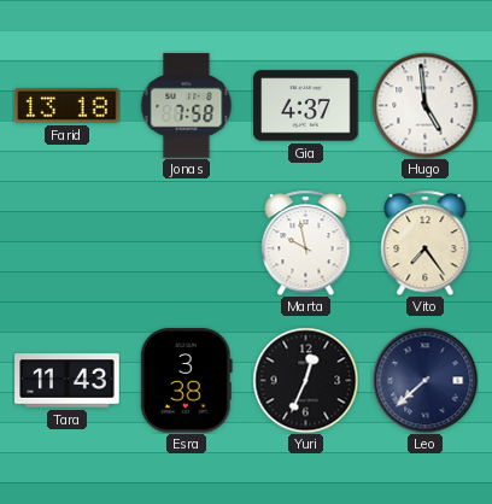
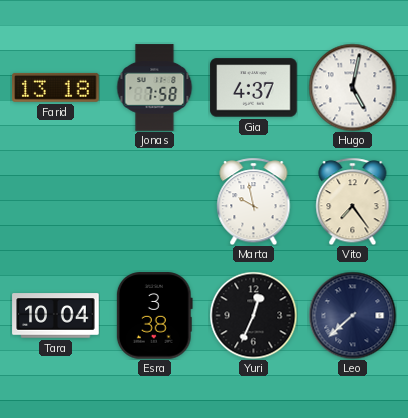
Hugo: 4:59 -> 5:02 (352, 87)
Tara: 11:43 -> 10:04 (56, 316)
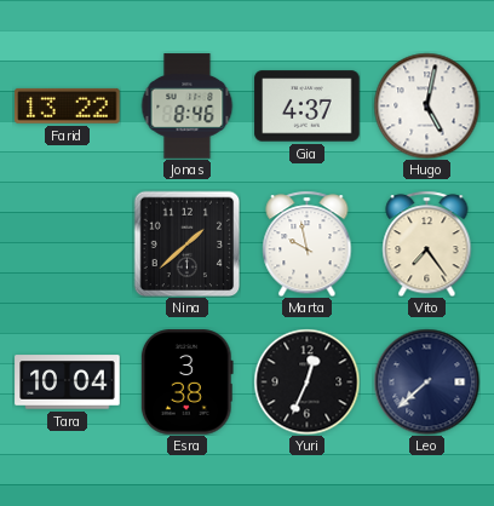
Farid: 13:18 -> 13:22 (68, 105)
Jonas: 7:58 -> 8:46 (188, 107)
Nina: none -> 1:38 (186, 243)
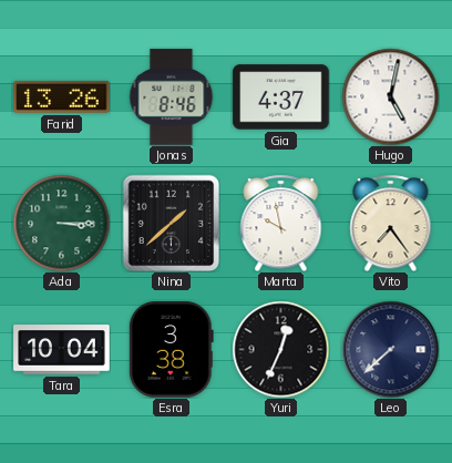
Farid: 13:22 -> 13:26 (62, 96)
Ada: none -> 3:15 (61, 223)
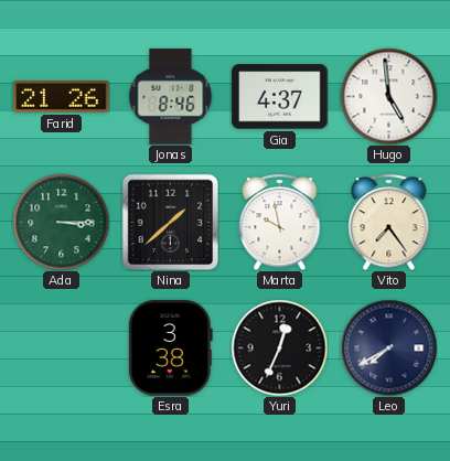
Farid: 13:26 -> 21:26 (62, 96)
Hugo: 5:02 -> 4:59 (388, 96)
Tara: 10:04 -> none (62, 350)
Leo: 7:38 -> 7:40 (388, 347)
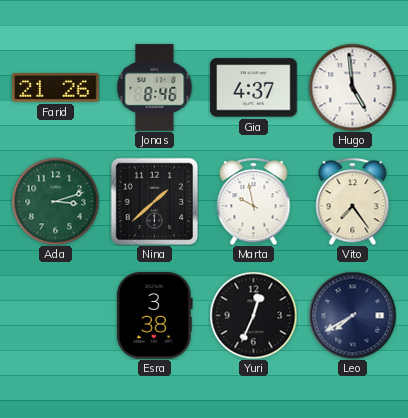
Ada: 3:15 -> 3:12 (55, 201)
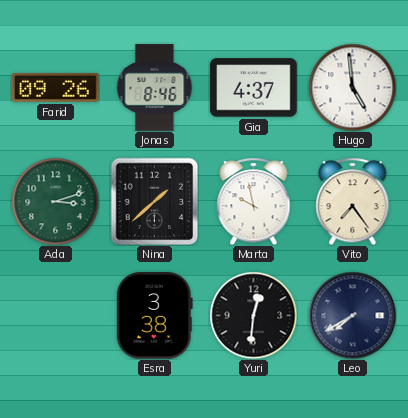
Farid: 21:26 -> 09:26 (56, 87)
Yuri: 12:34 -> 12:31 (253, 315)
